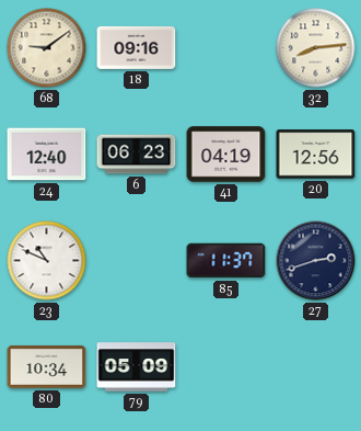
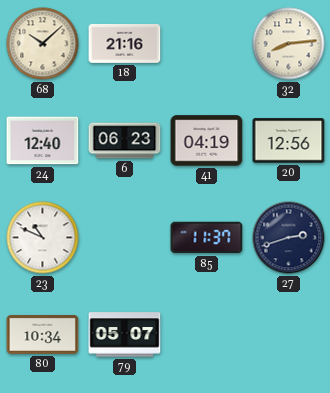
68: 9:09 -> 10:08 (43, 44)
18: 09:16 -> 21:16 (125, 43)
79: 05:09 -> 05:07 (125, 335)
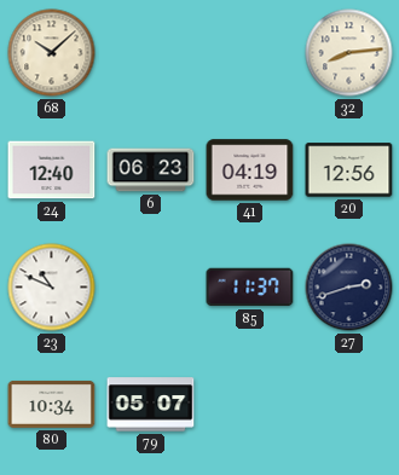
18: 21:16 -> none (125, 43)
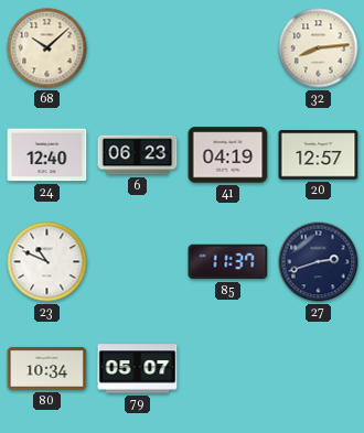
20: 12:56 -> 12:57 (319, 155)
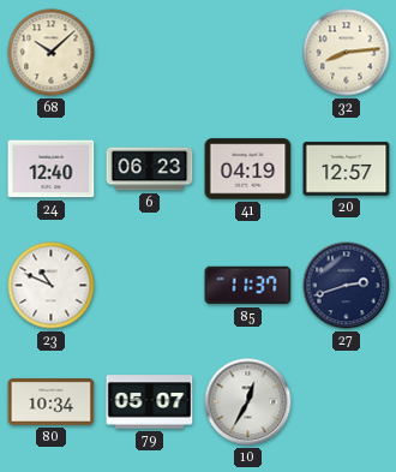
10: none -> 12:35 (248, 402)
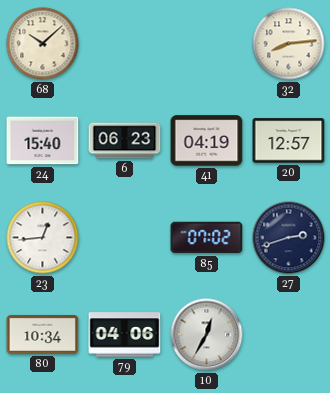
24: 12:40 -> 15:40 (43, 141)
23: 10:49 -> 12:44 (43, 238)
85: 11:37 -> 07:02 (207, 238)
79: 05:07 -> 04:06 (125, 335)
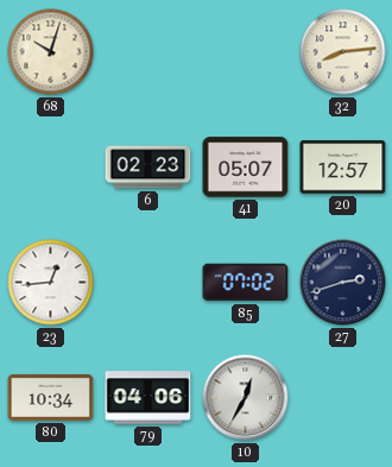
68: 10:08 -> 10:03 (51, 52)
24: 15:40 -> none (43, 141)
6: 06:23 -> 02:23 (148, 168)
41: 04:19 -> 05:07 (246, 168)
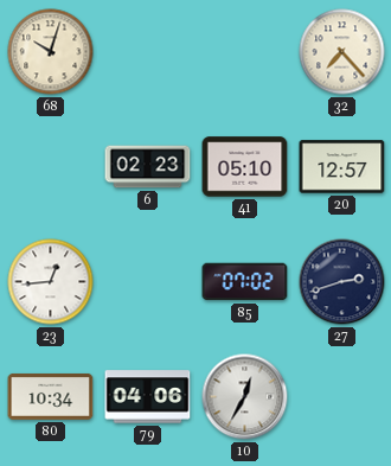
32: 8:14 -> 7:23 (342, 52)
41: 05:07 -> 05:10 (245, 167)
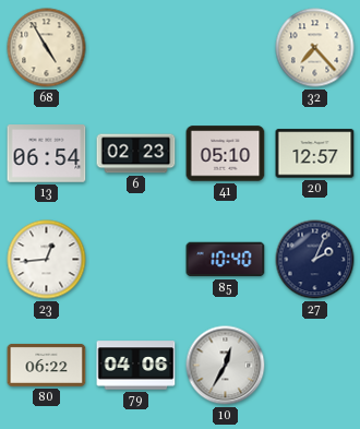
68: 10:03 -> 4:55 (47, 48)
13: none -> 06:54 (47, 154)
85: 07:02 -> 10:40 (226, 260)
27: 2:42 -> 2:04 (315, 260)
80: 10:34 -> 06:22 (47, 365)
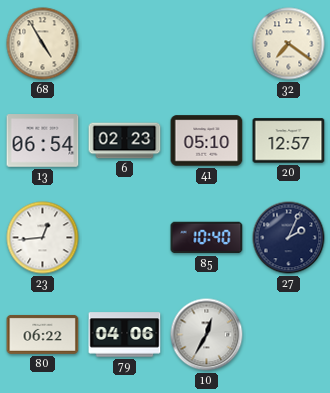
32: 7:23 -> 7:21 (289, 44)
